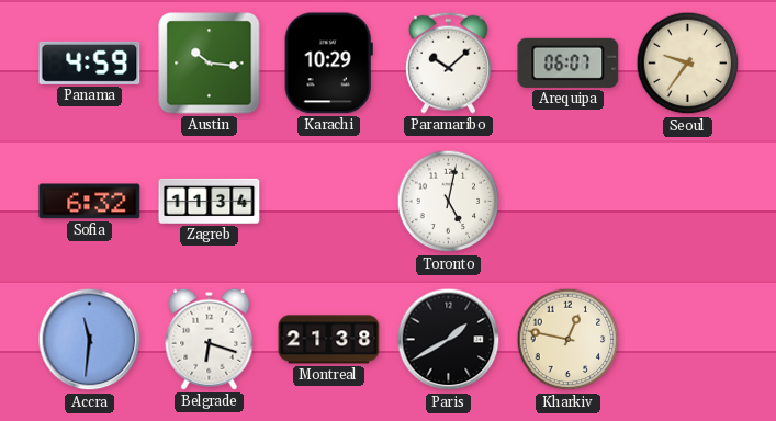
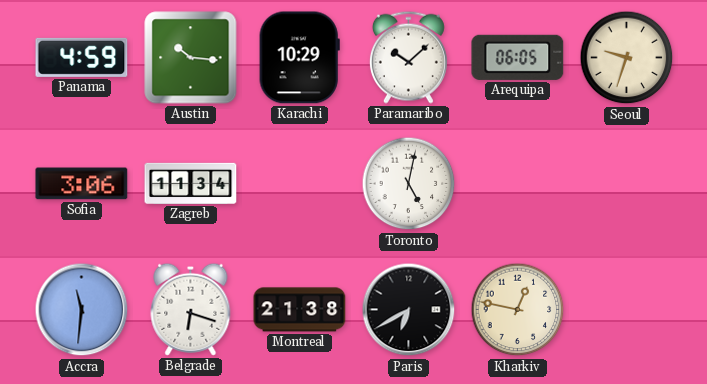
Arequipa: 06:07 -> 06:05 (518, 57)
Seoul: 9:36 -> 9:33 (627, 58)
Sofia: 6:32 -> 3:06 (82, 184)
Paris: 1:40 -> 6:40 (409, 310)
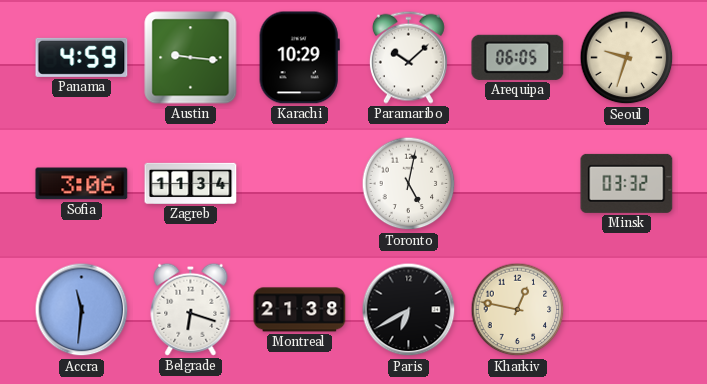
Austin: 10:16 -> 9:16 (191, 58)
Minsk: none -> 03:32 (627, 183)
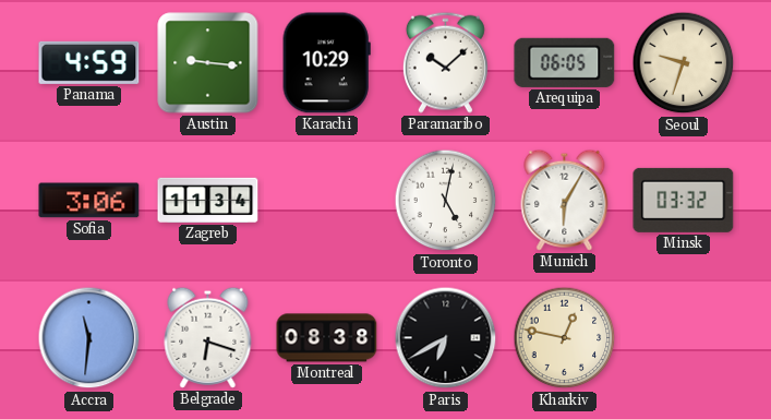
Munich: none -> 6:05 (565, 200)
Montreal: 21:38 -> 08:38 (327, 338)
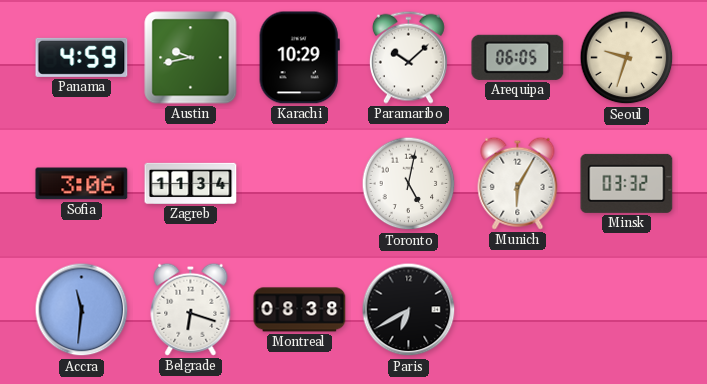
Austin: 9:16 -> 9:43 (191, 58)
Kharkiv: 12:47 -> none (565, 338)
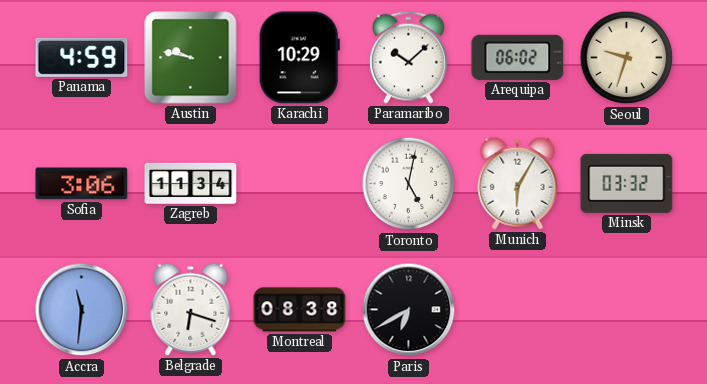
Austin: 9:43 -> 9:47 (191, 58)
Arequipa: 06:05 -> 06:02 (518, 57)
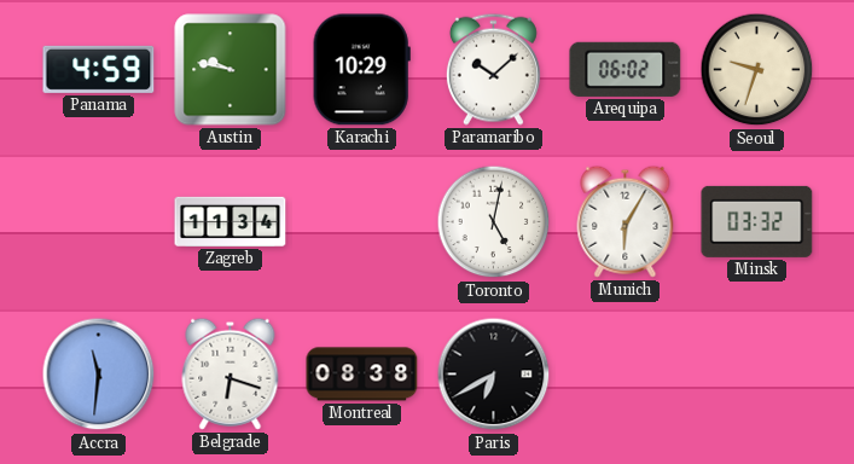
Sofia: 3:06 -> none (82, 184)
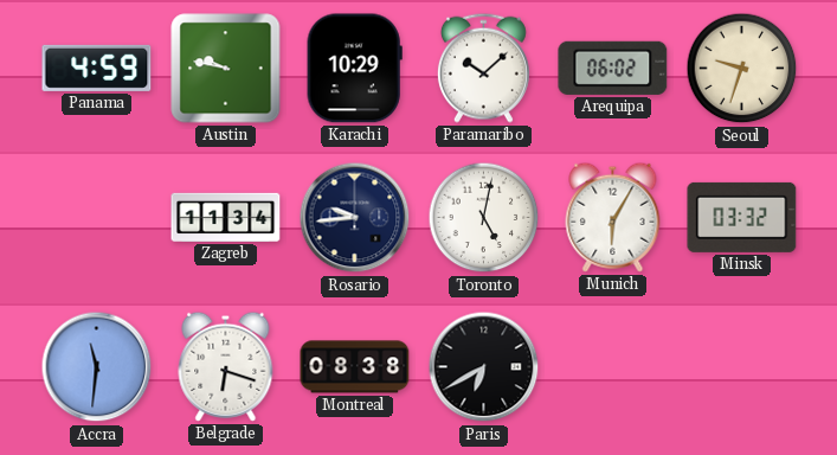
Rosario: none -> 9:44 (355, 218)
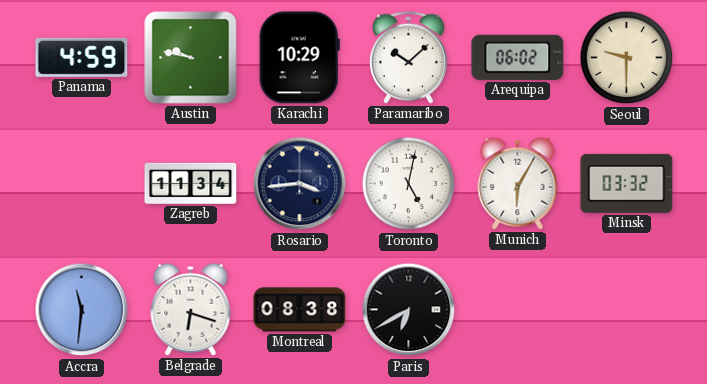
Seoul: 9:33 -> 9:30 (627, 58)
Rosario: 9:44 -> 3:44 (300, 184)
